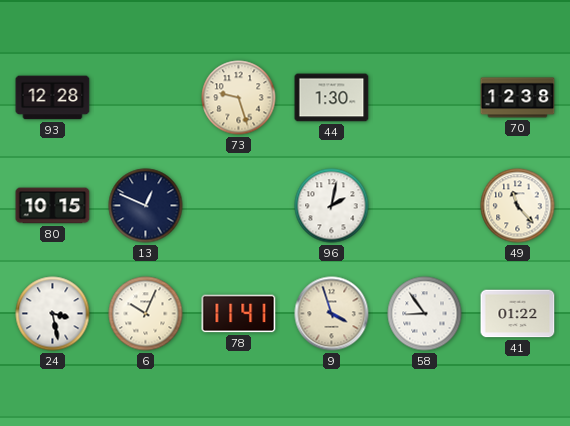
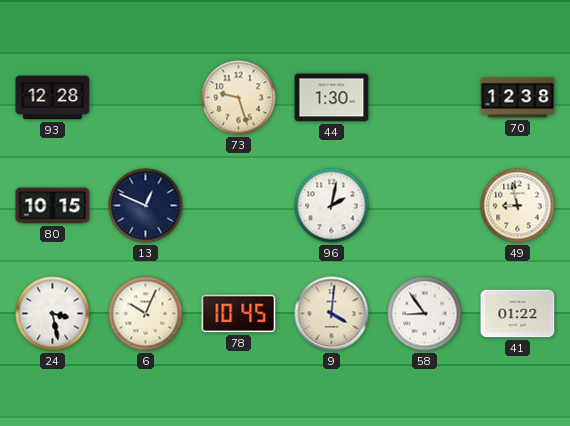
49: 11:23 -> 8:58 (518, 206)
78: 11:41 -> 10:45 (239, 314)
9: 3:57 -> 4:01 (332, 314)
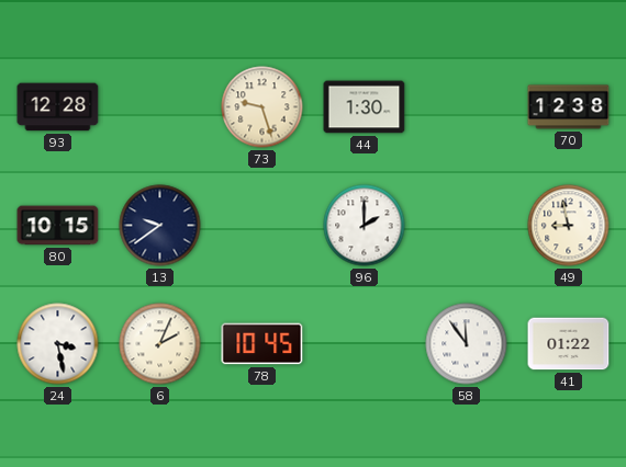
13: 12:49 -> 9:39 (160, 226)
96: 2:02 -> 2:00 (365, 226)
6: 10:04 -> 2:04 (160, 344)
9: 4:01 -> none (332, 314)
58: 8:54 -> 11:54 (467, 344)
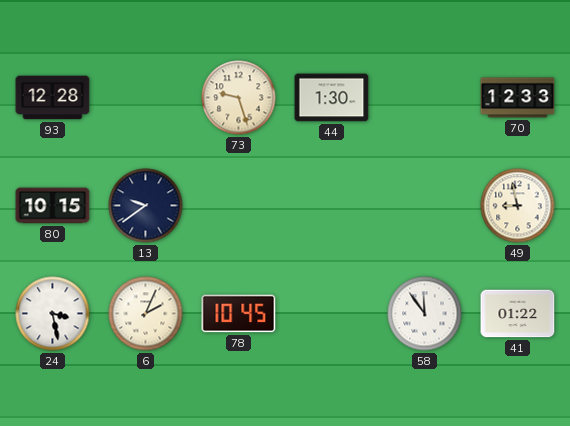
70: 12:38 -> 12:33 (518, 98)
96: 2:00 -> none (365, 226)
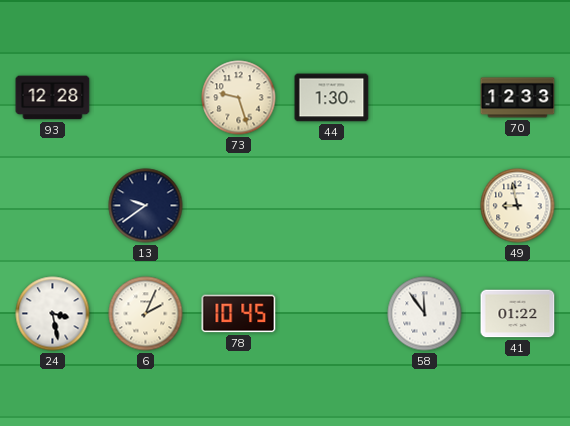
80: 10:15 -> none (53, 206)
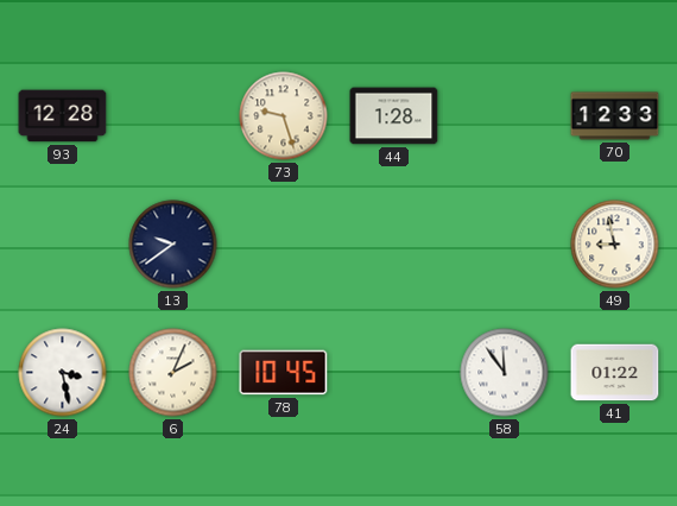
44: 1:30 -> 1:28 (394, 116)
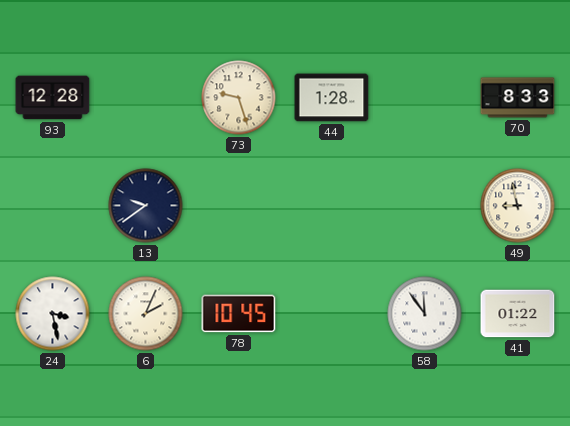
70: 12:33 -> 8:33 (518, 98)
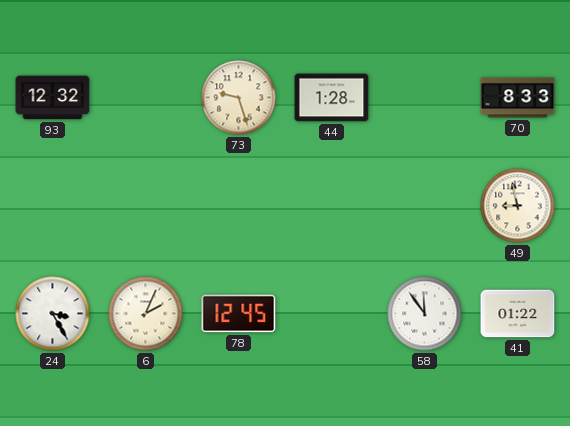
93: 12:28 -> 12:32 (53, 98)
13: 9:39 -> none (146, 206)
24: 3:28 -> 3:25 (53, 314)
78: 10:45 -> 12:45 (239, 314)
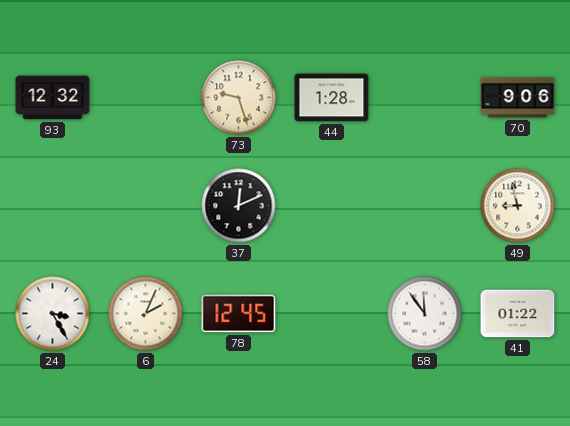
70: 8:33 -> 9:06 (518, 98)
37: none -> 12:11 (239, 206)
